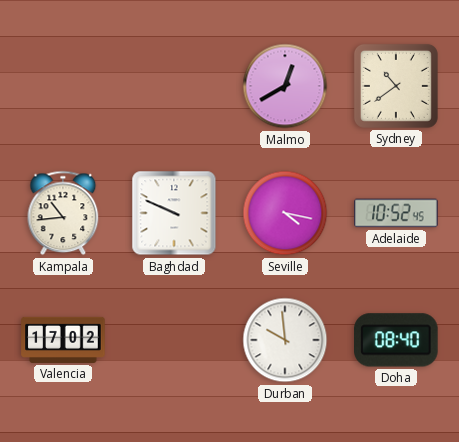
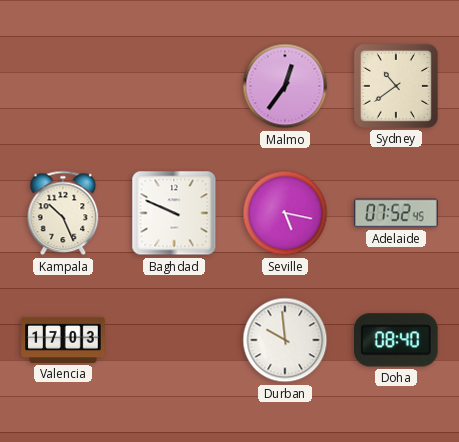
Malmo: 12:40 -> 12:36 (285, 86)
Kampala: 10:44 -> 10:26 (63, 213)
Seville: 4:17 -> 5:17 (285, 213)
Adelaide: 10:52 -> 07:52 (396, 213)
Valencia: 17:02 -> 17:03 (63, 340)
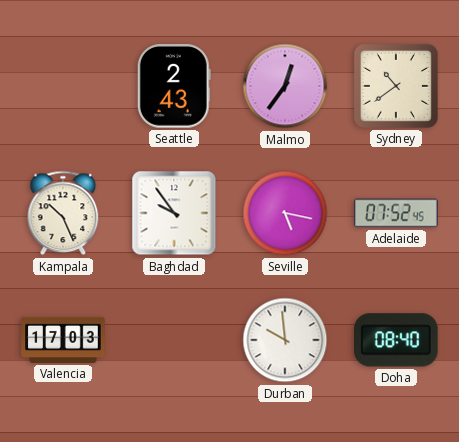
Seattle: none -> 2:43 (174, 86)
Baghdad: 9:49 -> 9:54 (174, 213)
